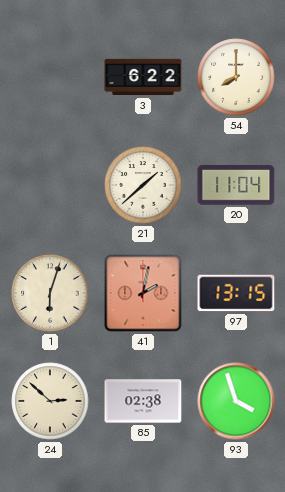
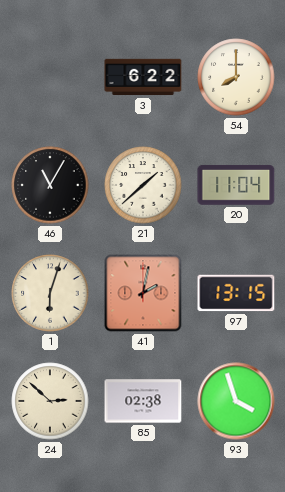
46: none -> 11:05 (50, 185)
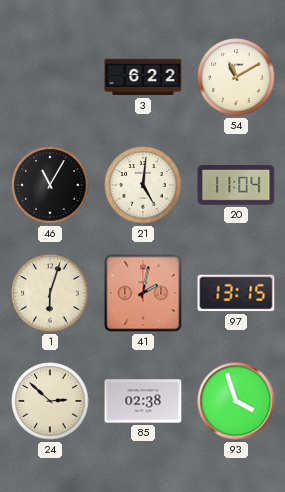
54: 8:00 -> 11:10 (236, 77)
21: 1:38 -> 5:01 (143, 185)
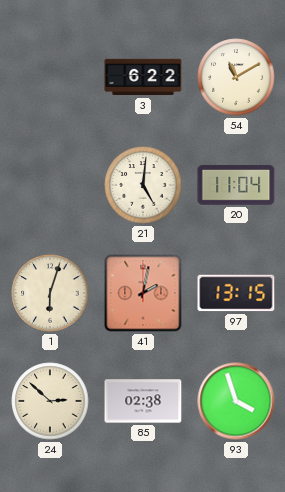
46: 11:05 -> none (50, 185)
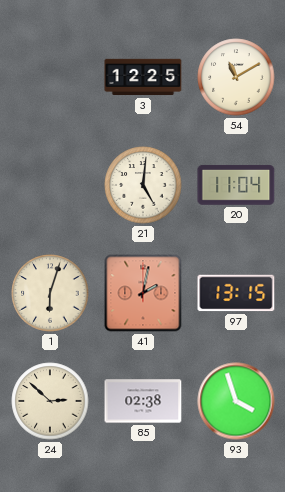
3: 6:22 -> 12:25 (143, 77)
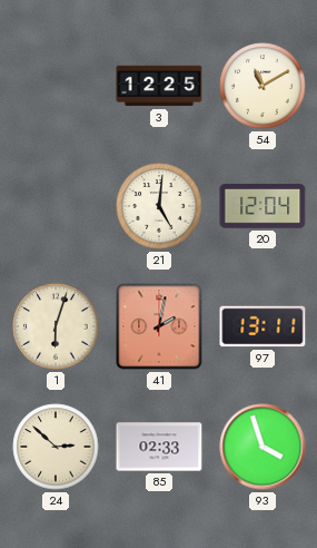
20: 11:04 -> 12:04 (262, 206)
97: 13:15 -> 13:11 (262, 326)
85: 02:38 -> 02:33 (159, 447)
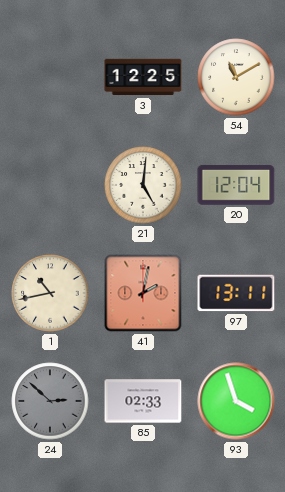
1: 6:03 -> 10:43 (50, 293)
24 dial: cream -> grey (50, 401)
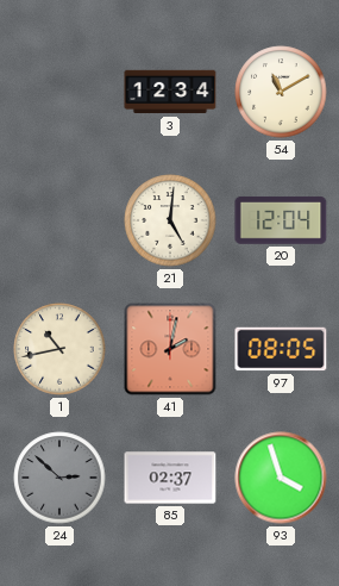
3: 12:25 -> 12:34 (170, 92)
97: 13:11 -> 08:05 (281, 349)
85: 02:33 -> 02:37 (170, 478)
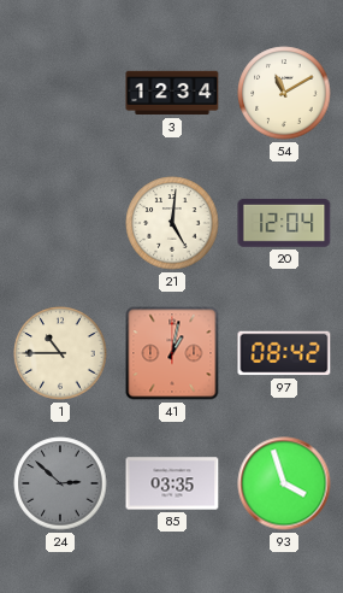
1: 10:43 -> 10:45 (60, 353)
41: 2:02 -> 1:02 (172, 353)
97: 08:05 -> 08:42 (284, 353)
85: 02:37 -> 03:35 (172, 483)
